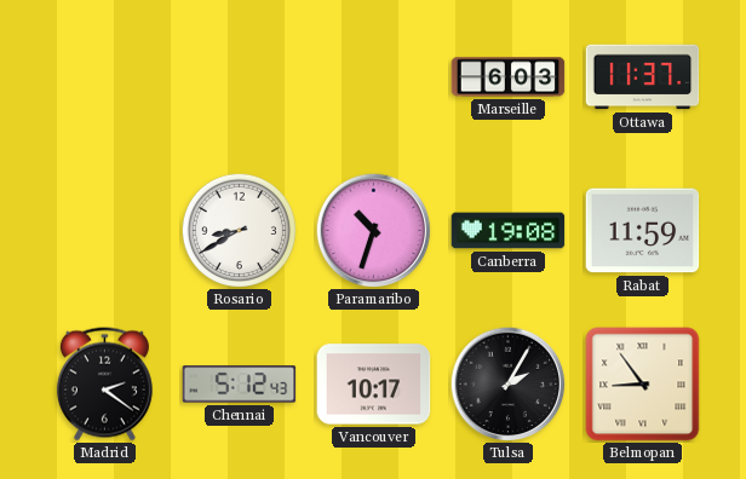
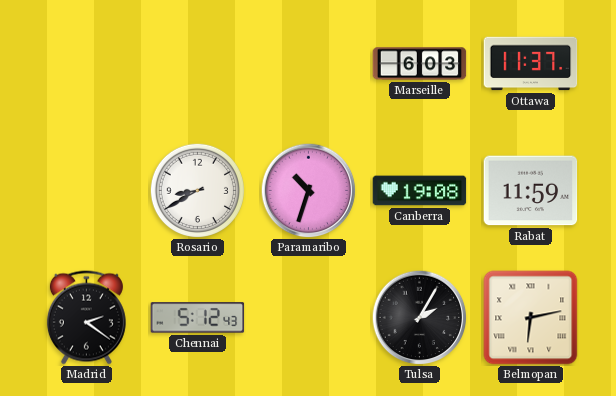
Vancouver: 10:17 -> none (374, 385)
Belmopan: 8:54 -> 6:13 (531, 318)
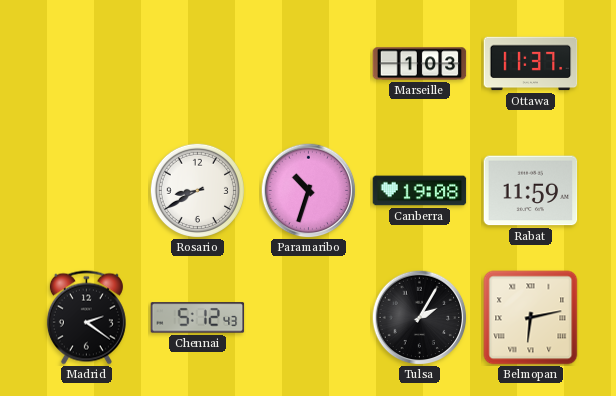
Marseille: 6:03 -> 1:03 (420, 64)
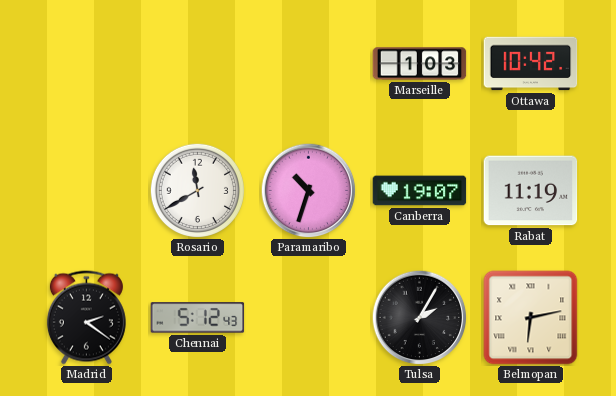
Ottawa: 11:37 -> 10:42 (531, 64)
Rosario: 8:40 -> 11:40 (197, 190)
Canberra: 19:08 -> 19:07 (420, 191)
Rabat: 11:59 -> 11:19 (531, 191)
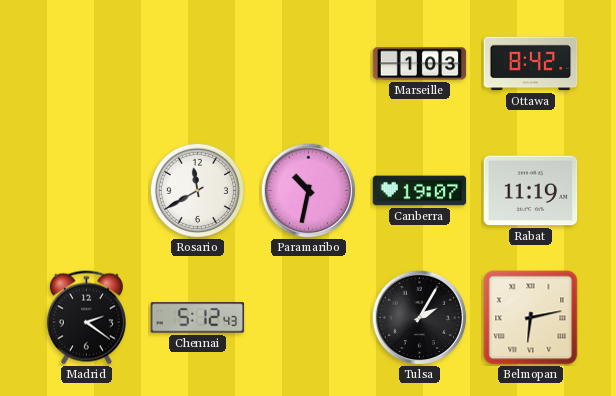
Ottawa: 10:42 -> 8:42 (531, 64)
Paramaribo: 10:33 -> 10:32 (308, 190)
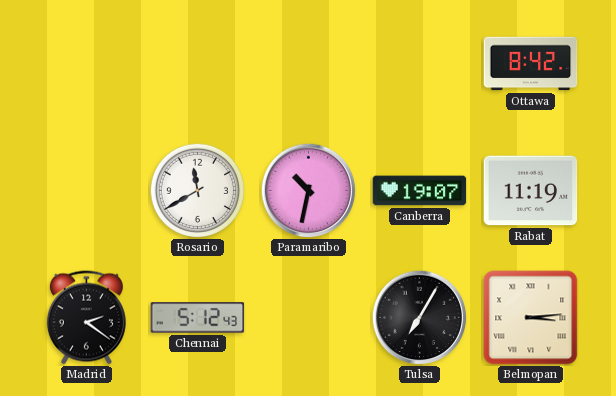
Marseille: 1:03 -> none (420, 64)
Tulsa: 2:05 -> 7:05 (419, 317)
Belmopan: 6:13 -> 3:14 (531, 318)
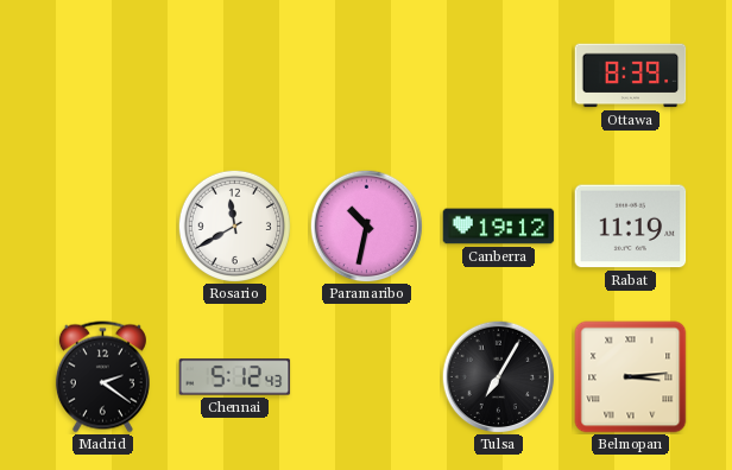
Ottawa: 8:42 -> 8:39 (631, 76)
Canberra: 19:07 -> 19:12 (499, 227)
